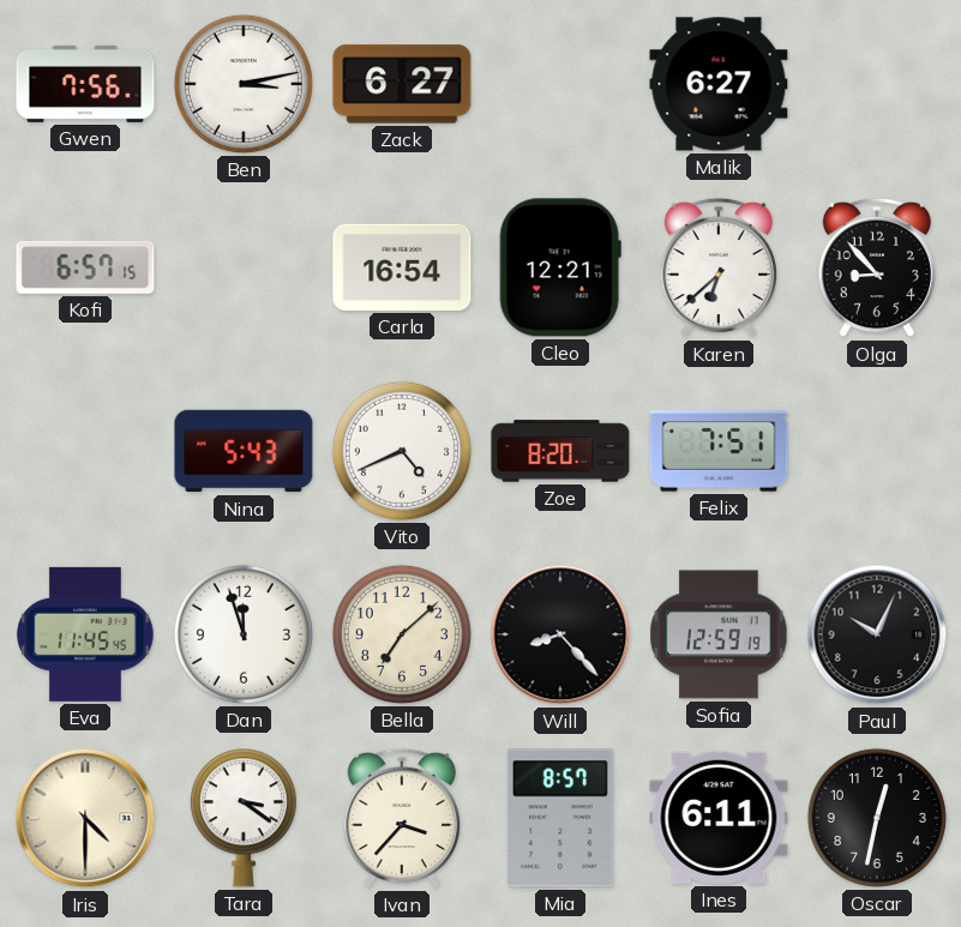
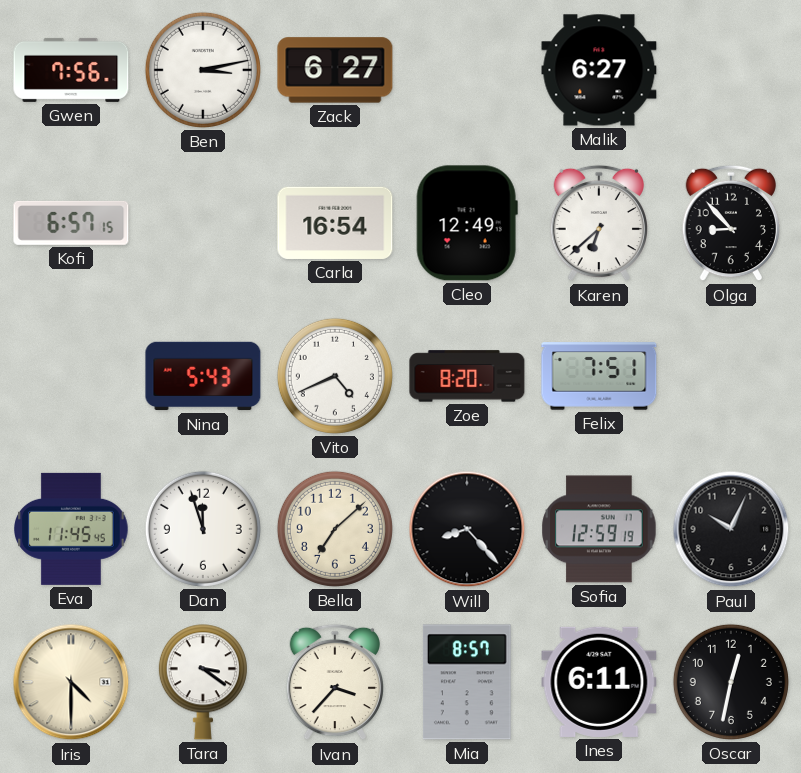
Cleo: 12:21 -> 12:49 (467, 223)
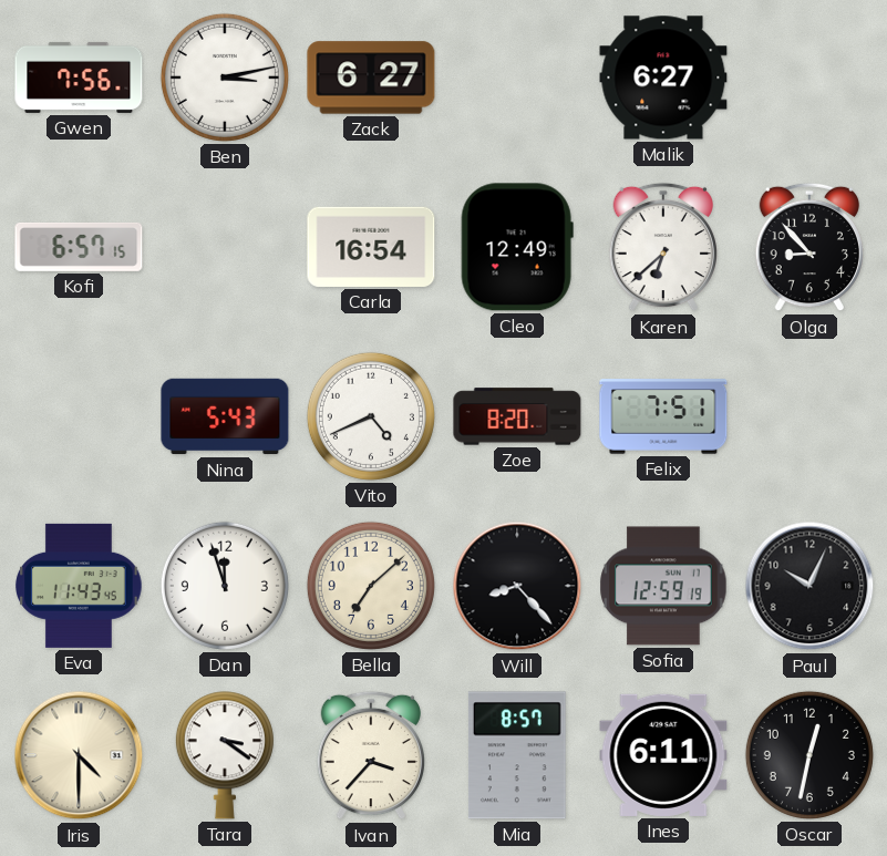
Eva: 11:45 -> 11:43 (79, 586)
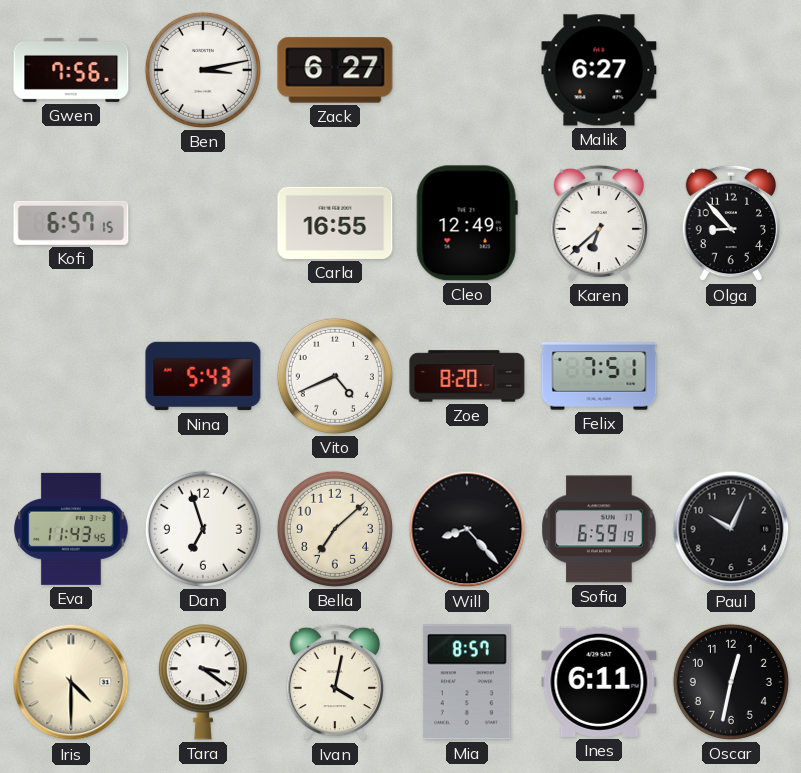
Carla: 16:54 -> 16:55 (335, 223)
Dan: 11:57 -> 6:57 (203, 529)
Sofia: 12:59 -> 6:59 (599, 529)
Ivan: 3:37 -> 4:02 (334, 682)
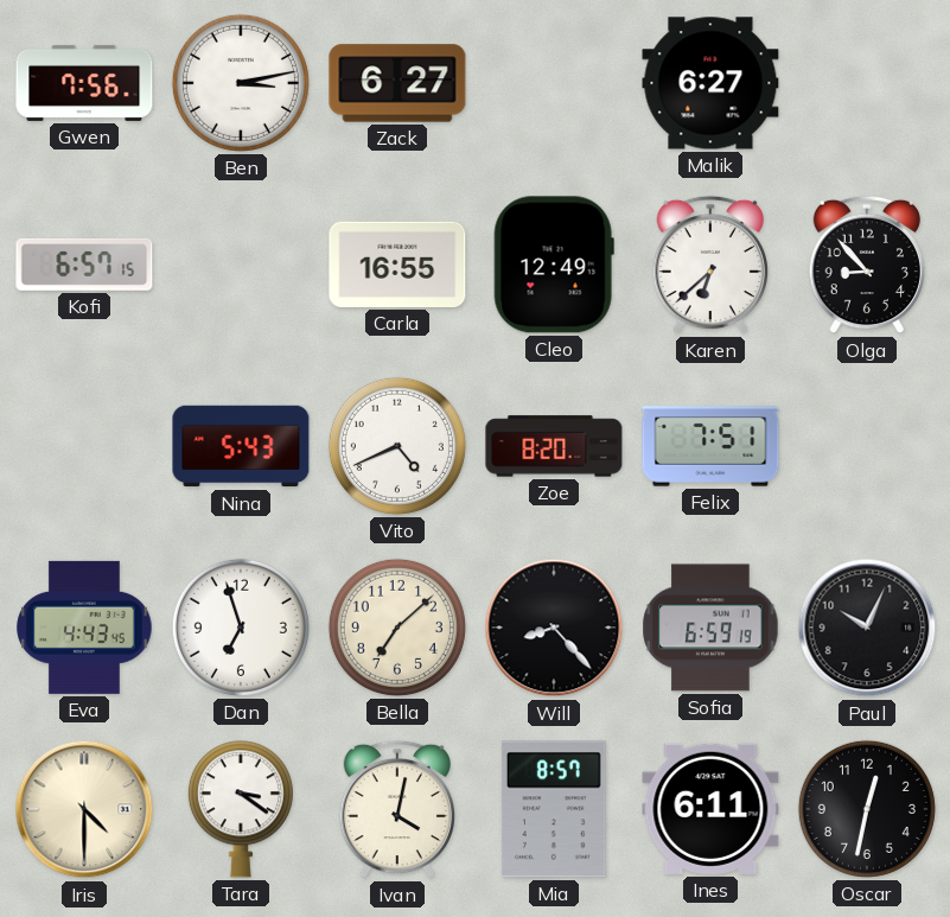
Eva: 11:43 -> 4:43 (84, 628)
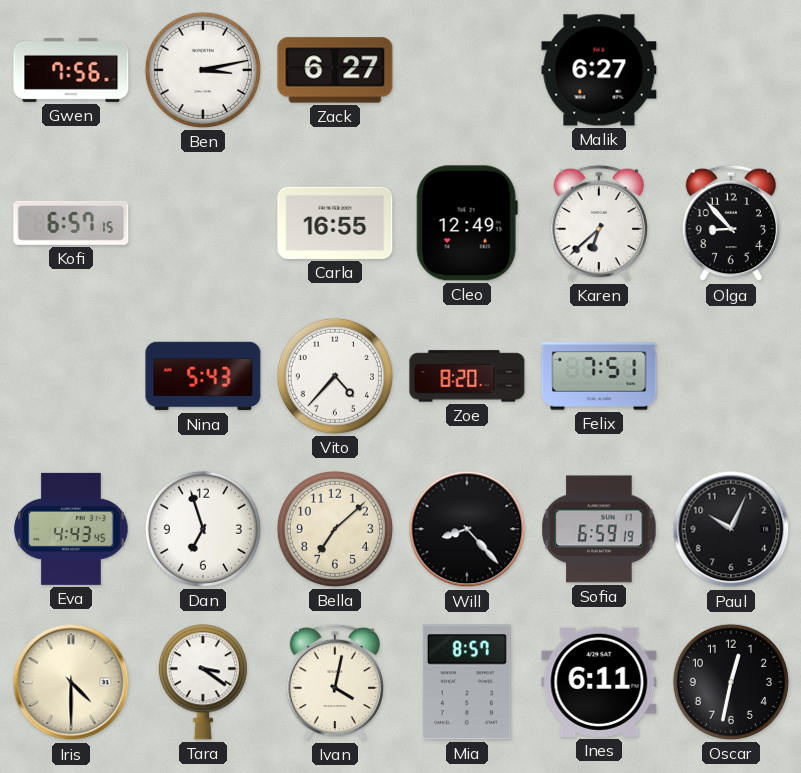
Vito: 4:41 -> 4:37 (335, 376)
